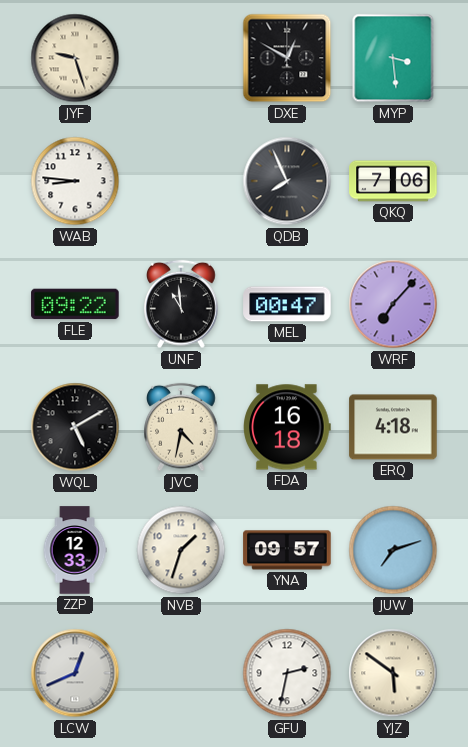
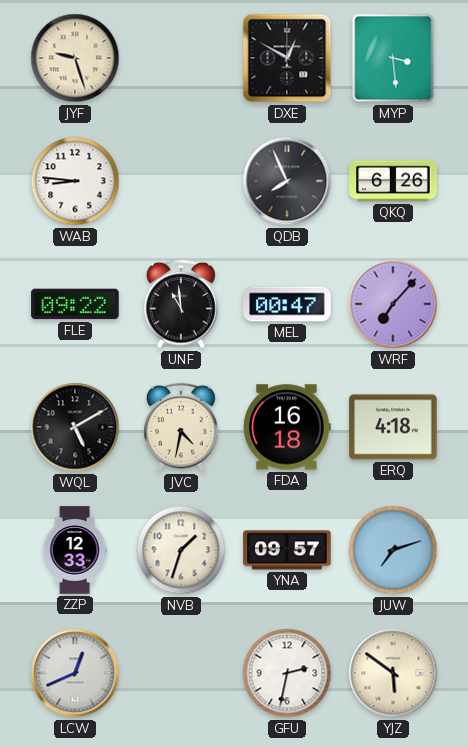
QKQ: 7:06 -> 6:26 (393, 181)
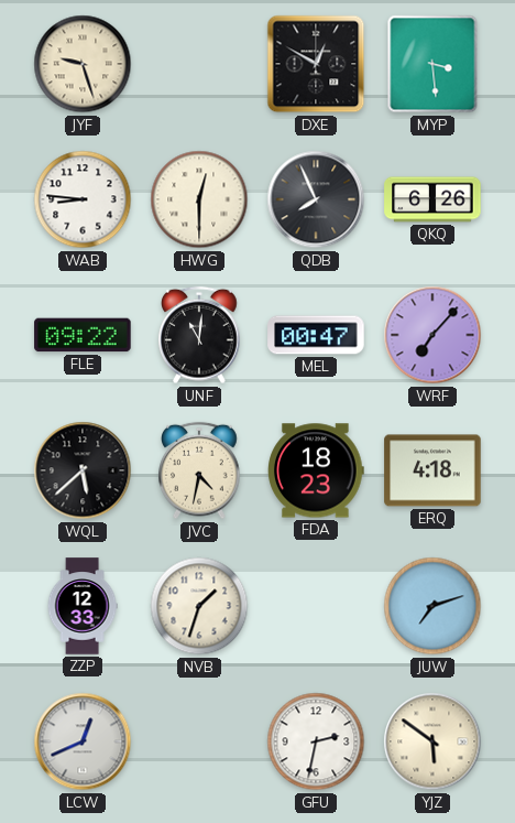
HWG: none -> 12:30 (199, 199)
UNF: 10:59 -> 11:01 (199, 335)
WQL: 5:10 -> 5:38 (83, 470)
FDA: 16:18 -> 18:23 (316, 470)
YNA: 09:57 -> none (287, 550)
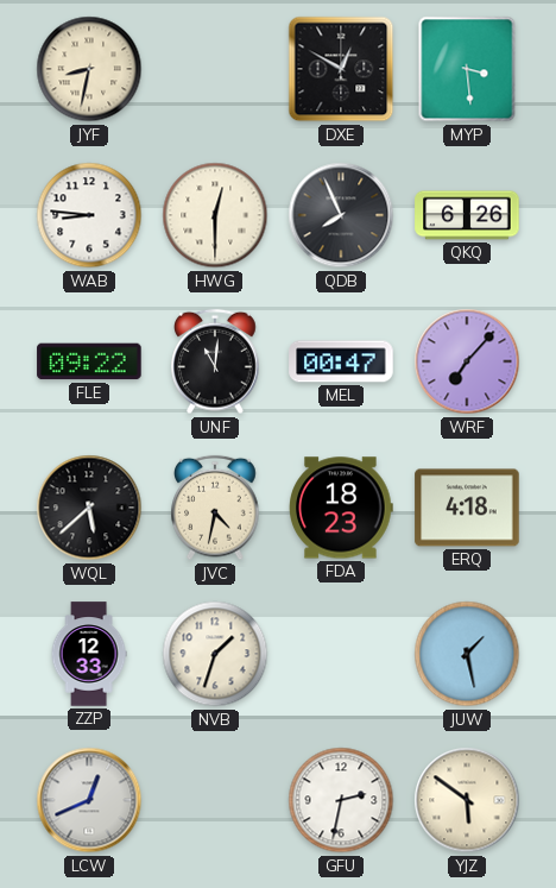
JYF: 9:27 -> 8:32 (89, 69)
JUW: 7:12 -> 1:28 (467, 654)
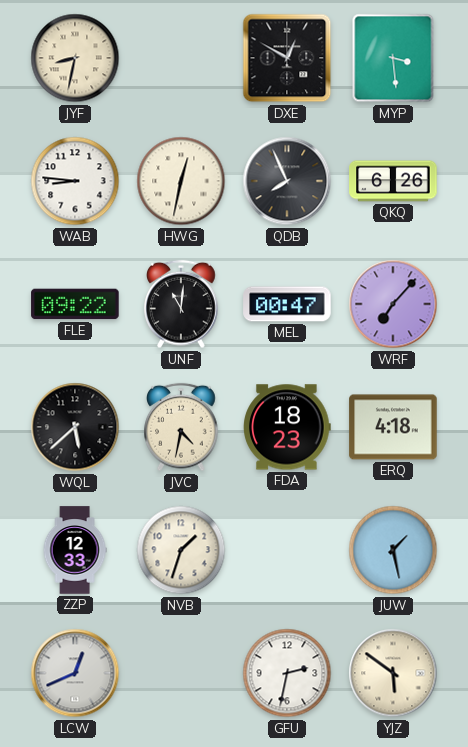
HWG: 12:30 -> 12:32 (181, 181)
